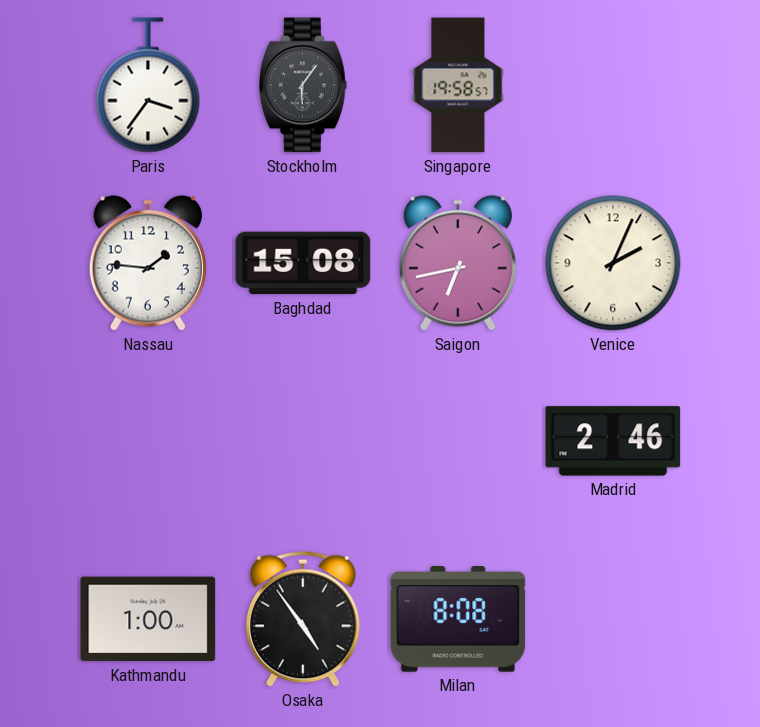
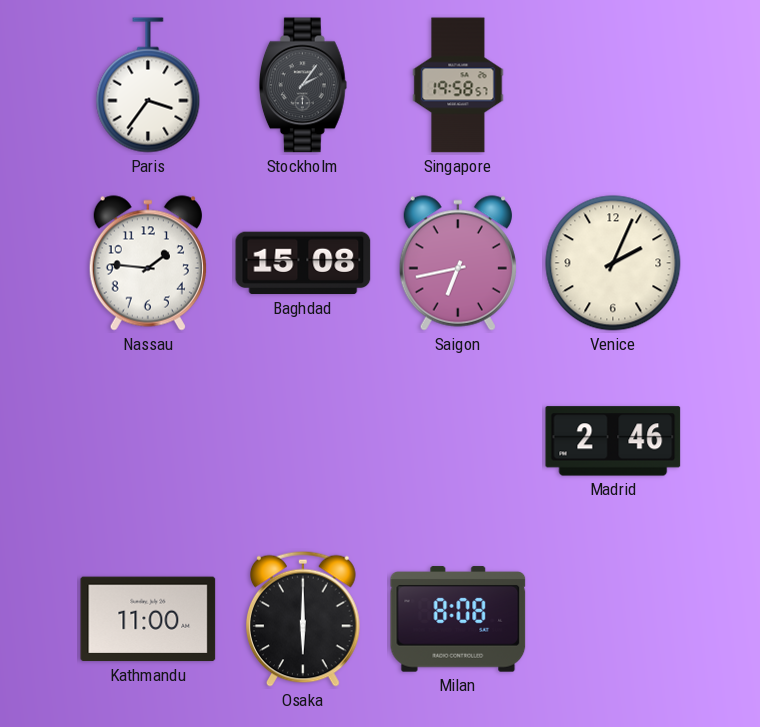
Stockholm: 6:06 -> 2:06 (303, 85)
Kathmandu: 1:00 -> 11:00 (148, 619)
Osaka: 4:54 -> 6:00 (304, 619)
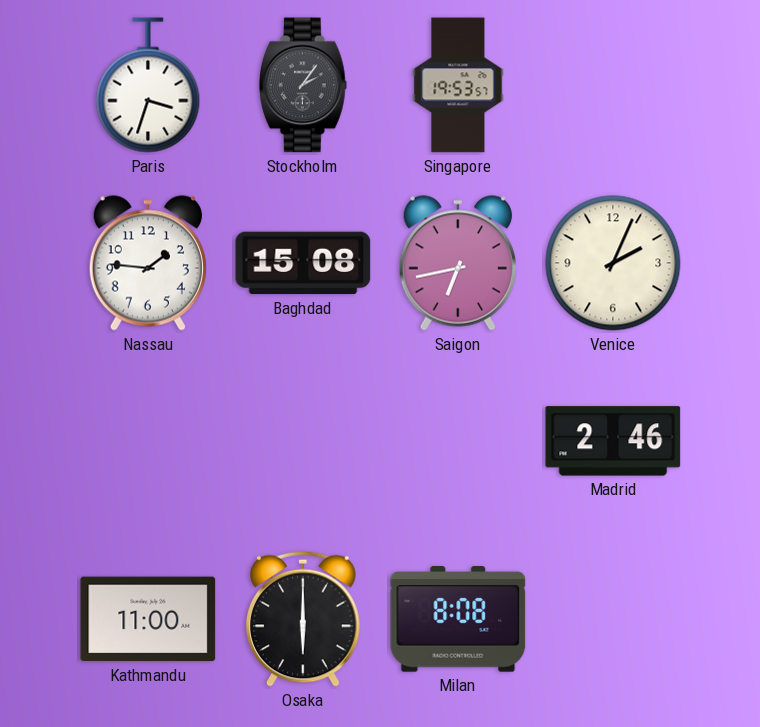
Paris: 3:36 -> 3:33 (148, 85)
Singapore: 19:58 -> 19:53 (458, 85)
